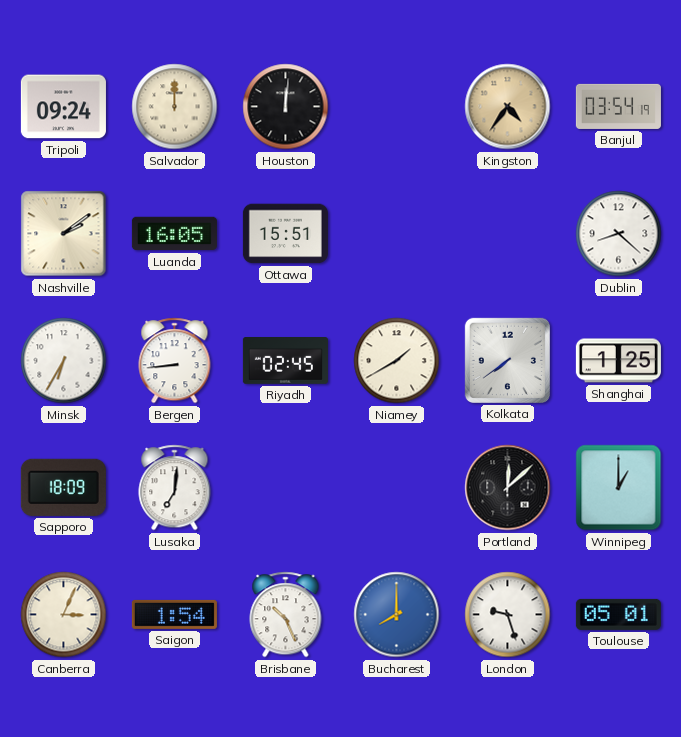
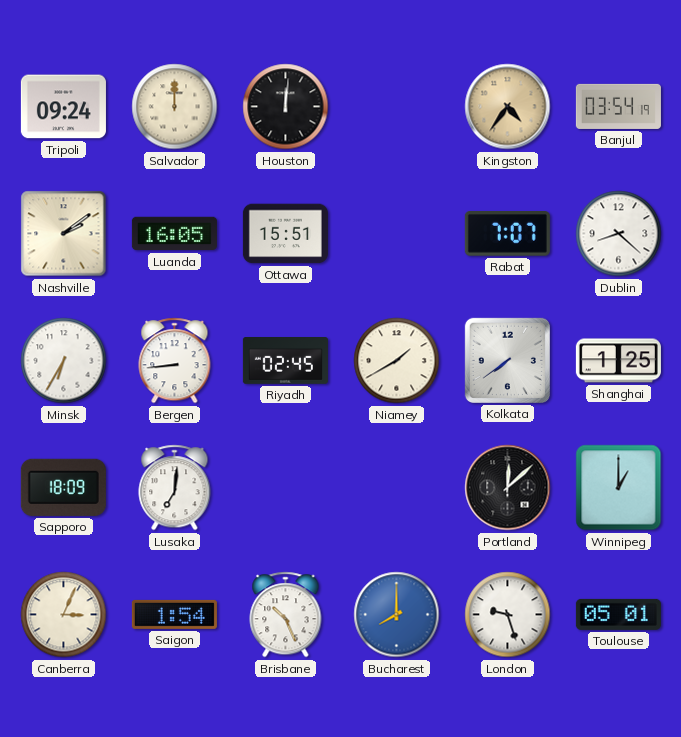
Rabat: none -> 7:07 (507, 234)
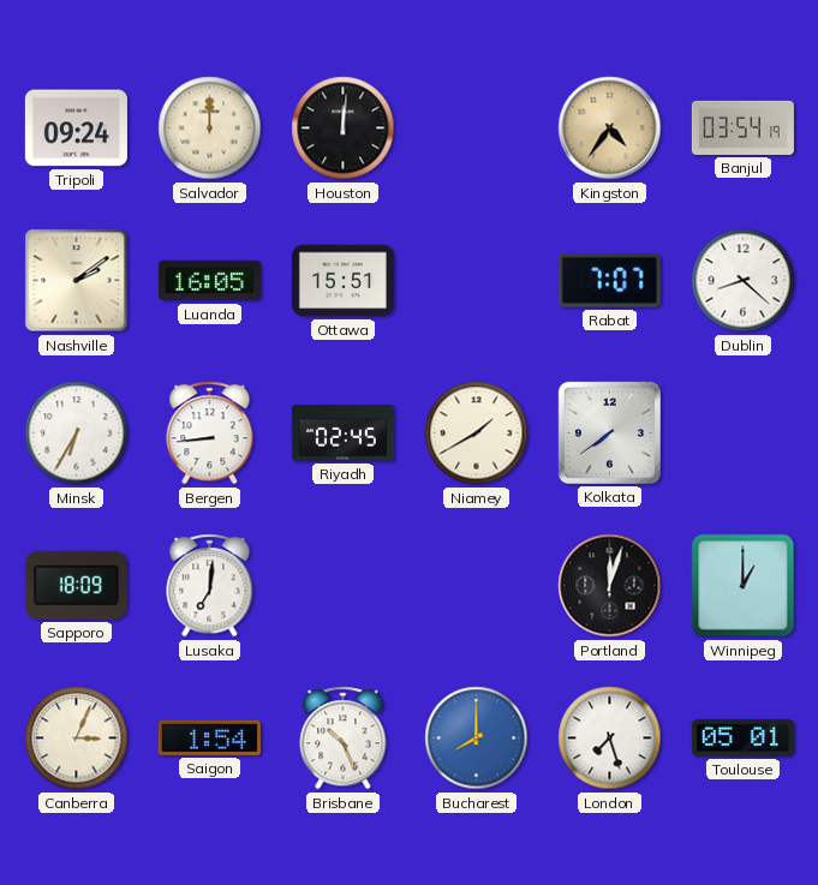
Shanghai: 1:25 -> none (618, 361)
Portland: 12:08 -> 12:03 (610, 586)
London: 9:27 -> 7:27 (610, 739)
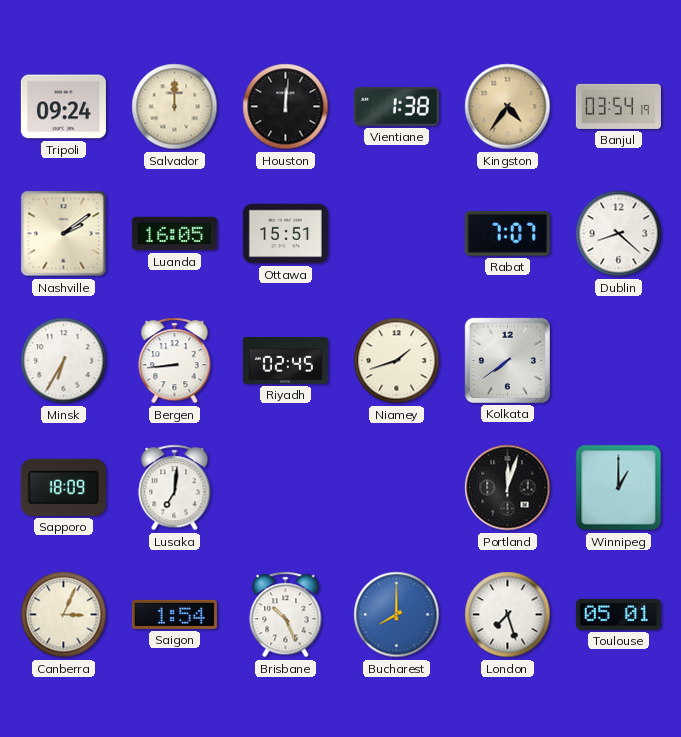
Vientiane: none -> 1:38 (396, 106)
Niamey: 1:40 -> 1:42 (397, 361)
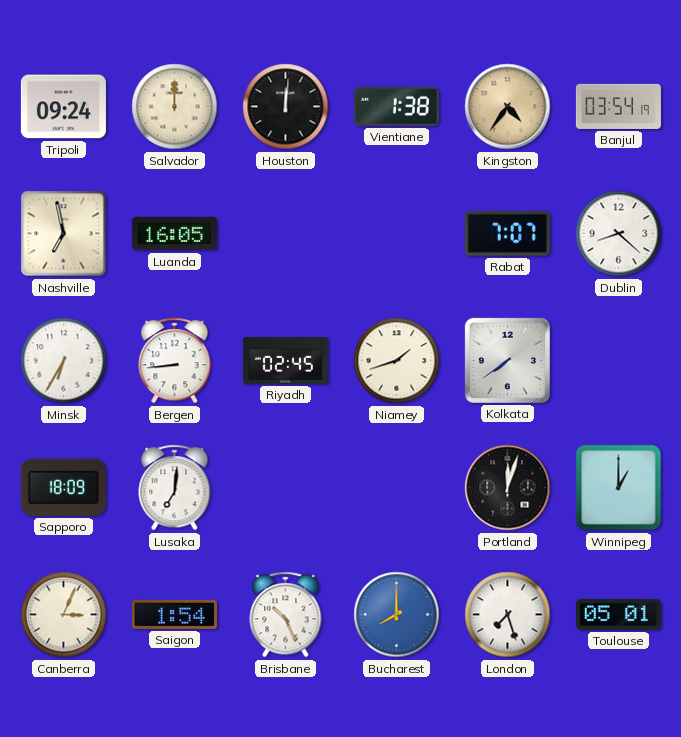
Nashville: 2:09 -> 6:58 (64, 234)
Ottawa: 15:51 -> none (285, 234)
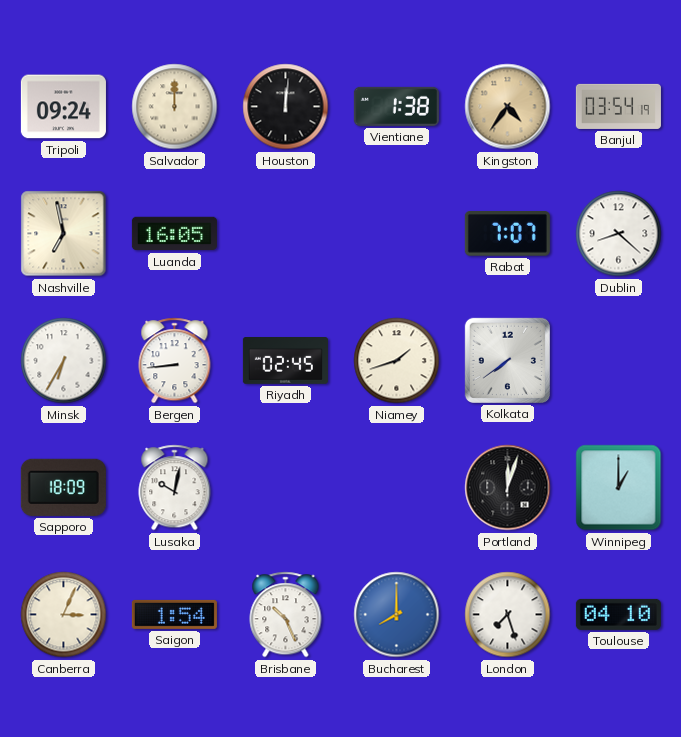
Lusaka: 7:01 -> 10:02 (175, 488)
Toulouse: 05:01 -> 04:10 (618, 614)
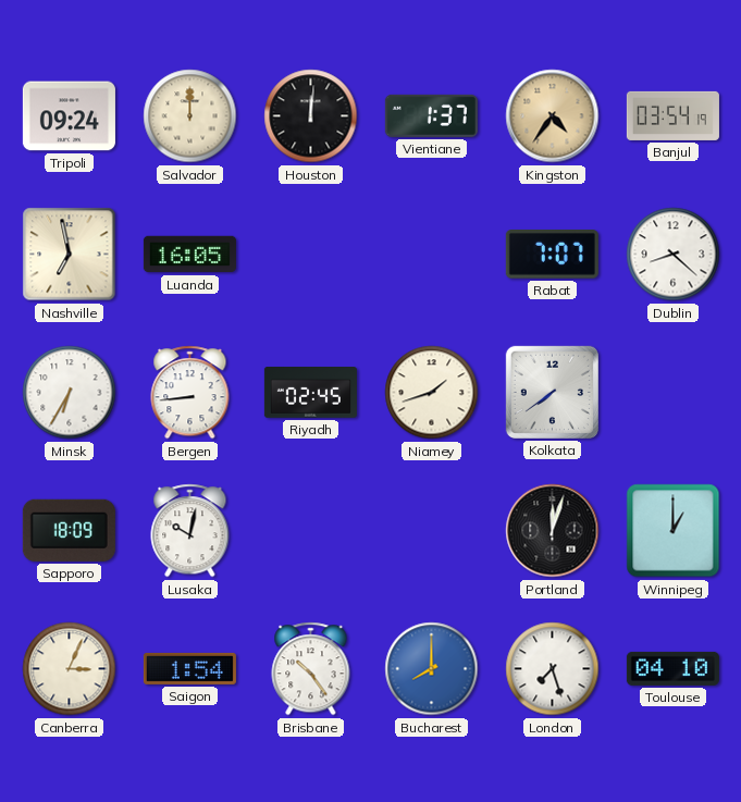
Vientiane: 1:38 -> 1:37 (431, 115)
Brisbane: 10:26 -> 10:24 (311, 669)
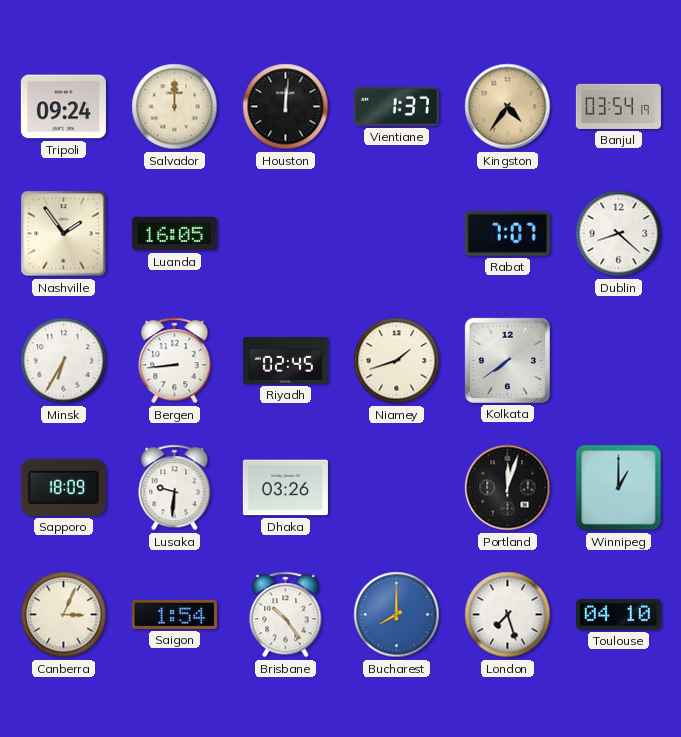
Nashville: 6:58 -> 1:54 (64, 234)
Lusaka: 10:02 -> 9:31 (175, 488)
Dhaka: none -> 03:26 (285, 488)
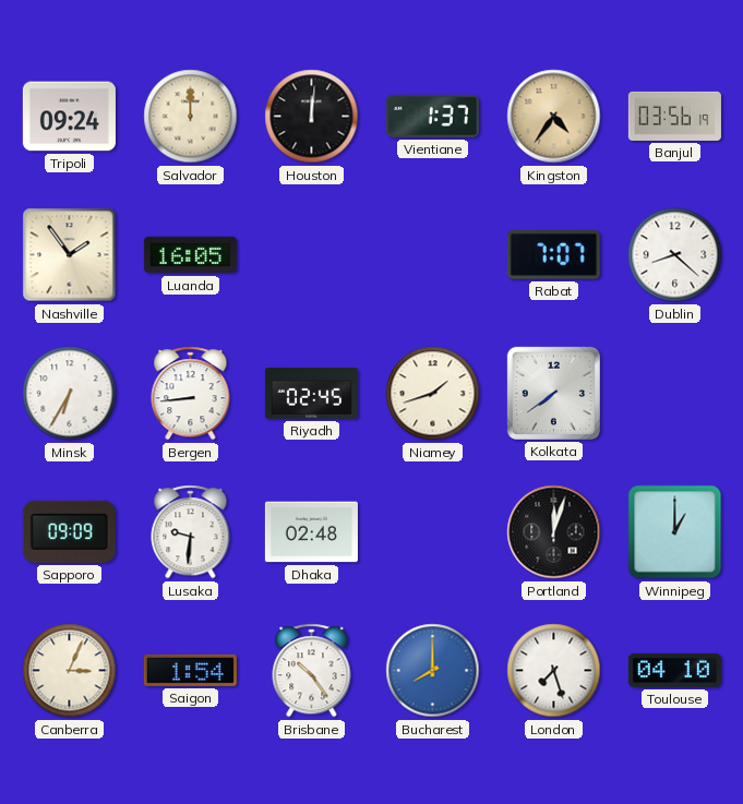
Banjul: 03:54 -> 03:56 (674, 116)
Sapporo: 18:09 -> 09:09 (69, 531)
Dhaka: 03:26 -> 02:48 (311, 532)
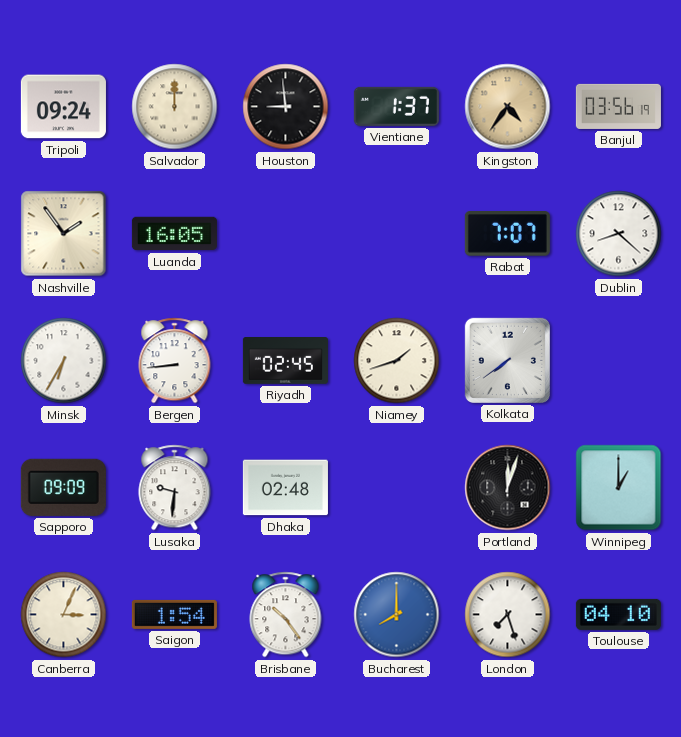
Houston: 12:01 -> 8:59 (286, 107)
